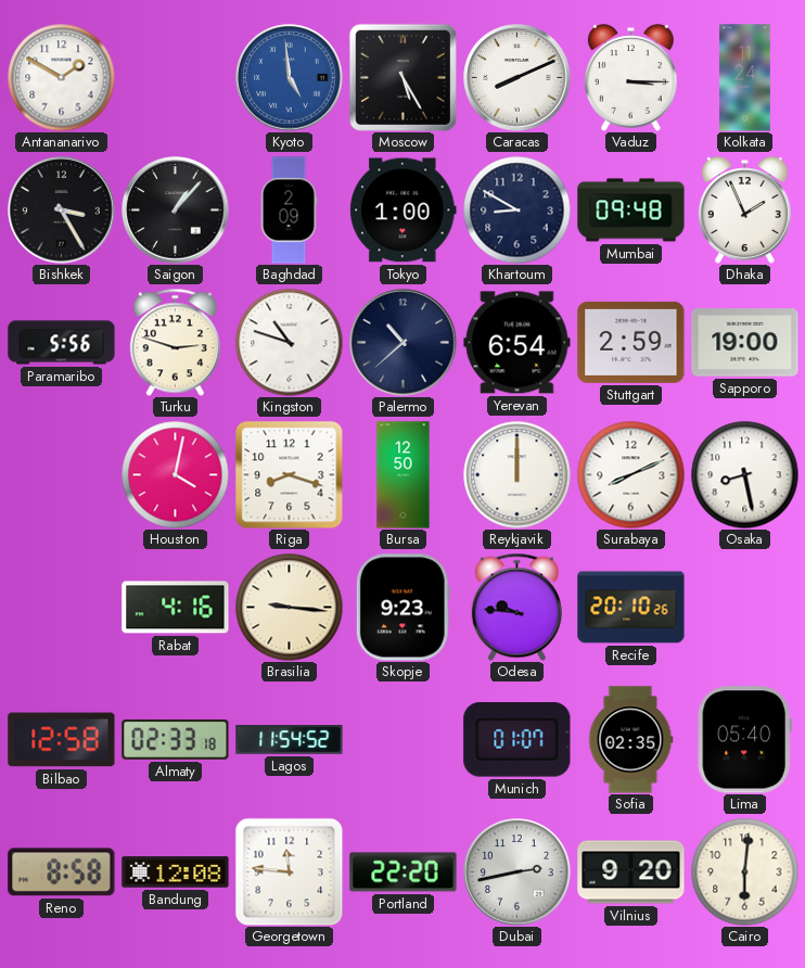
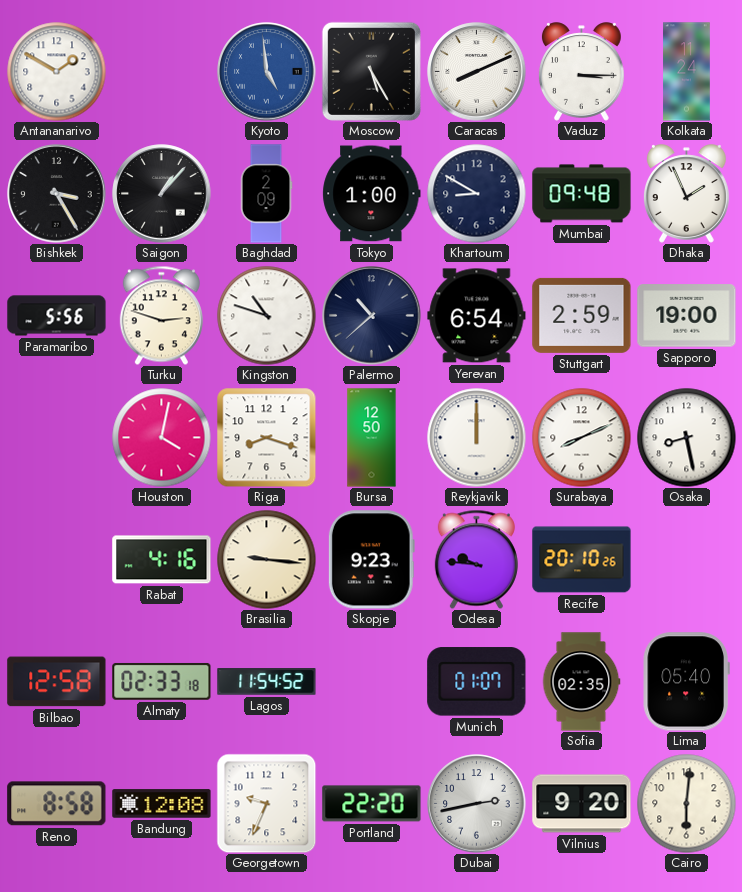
Georgetown: 11:46 -> 9:34 (266, 803)
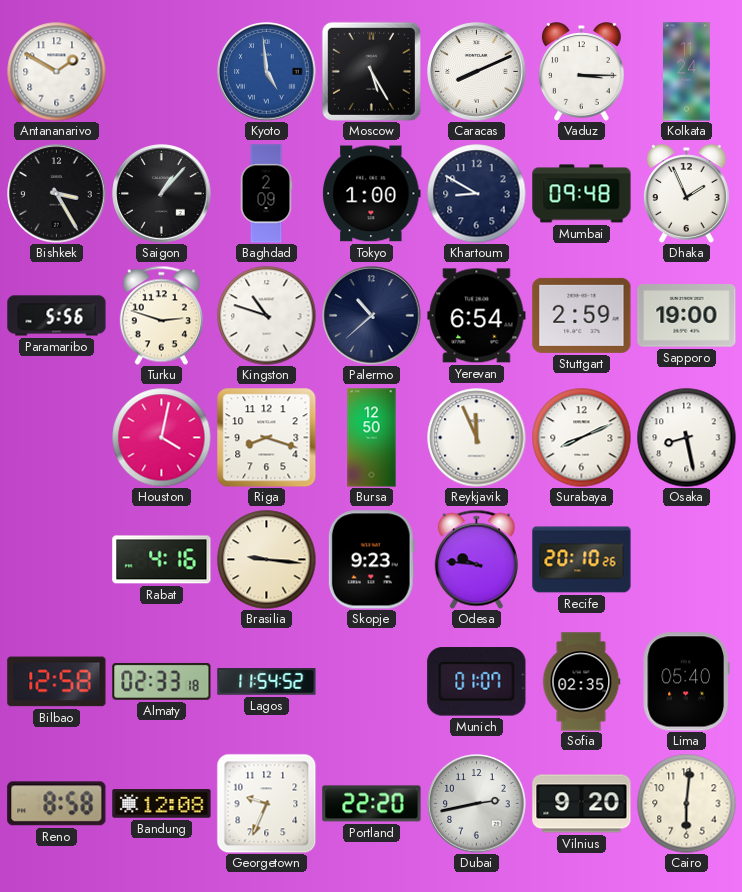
Reykjavik: 12:00 -> 11:56 (477, 438)
